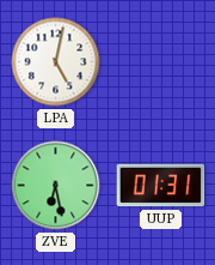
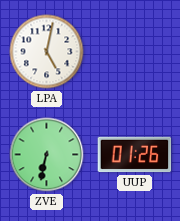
ZVE: 6:28 -> 6:32 (47, 155)
UUP: 01:31 -> 01:26 (135, 155)
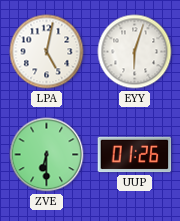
EYY: none -> 6:03 (135, 52)
ZVE: 6:32 -> 6:30 (47, 155)
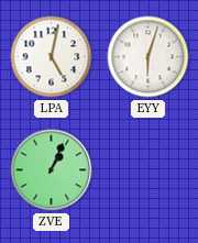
ZVE: 6:30 -> 1:04 (52, 170)
UUP: 01:26 -> none (135, 155)
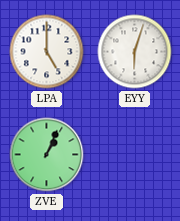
LPA: 5:02 -> 5:00 (47, 52)
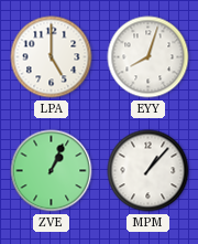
EYY: 6:03 -> 8:03 (148, 57)
MPM: none -> 1:07 (148, 171)
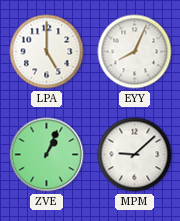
EYY: 8:03 -> 8:04 (135, 52)
MPM: 1:07 -> 9:08 (135, 155)
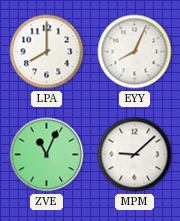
LPA: 5:00 -> 8:00 (47, 52)
ZVE: 1:04 -> 11:04 (47, 155)
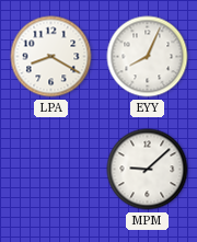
LPA: 8:00 -> 8:20 (51, 57)
ZVE: 11:04 -> none (47, 155)
